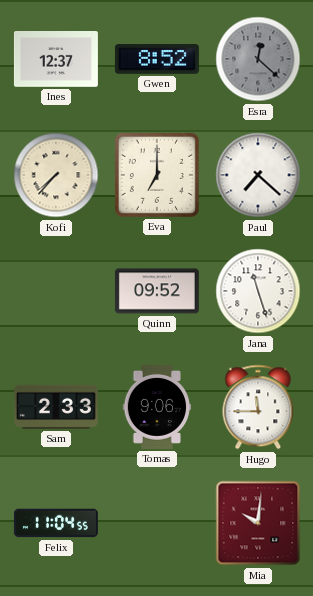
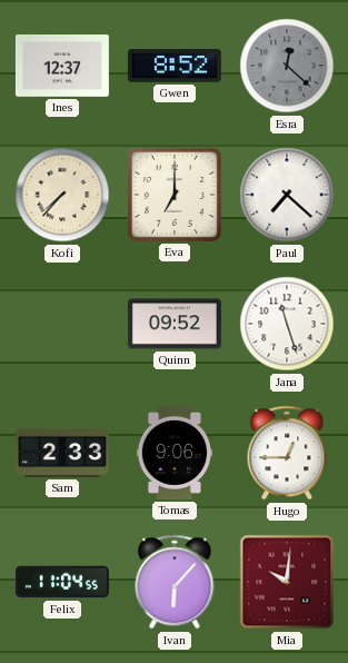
Hugo: 11:45 -> 12:45 (287, 453)
Ivan: none -> 6:07 (175, 582)
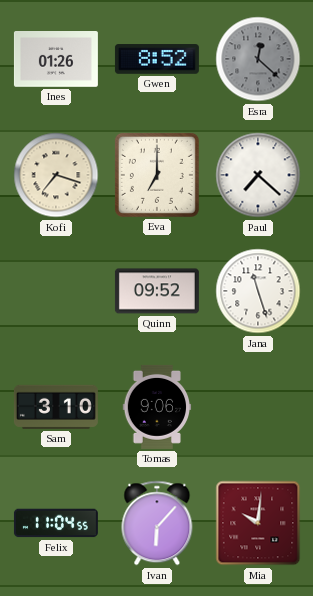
Ines: 12:37 -> 01:26 (56, 60)
Kofi: 7:37 -> 7:18 (56, 175)
Sam: 2:33 -> 3:10 (56, 407)
Hugo: 12:45 -> none (287, 453)
